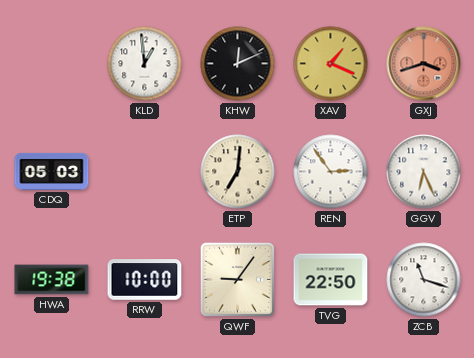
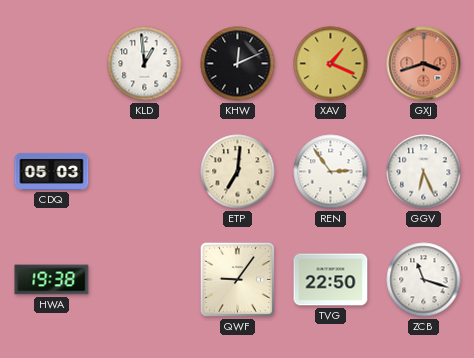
RRW: 10:00 -> none (145, 280)
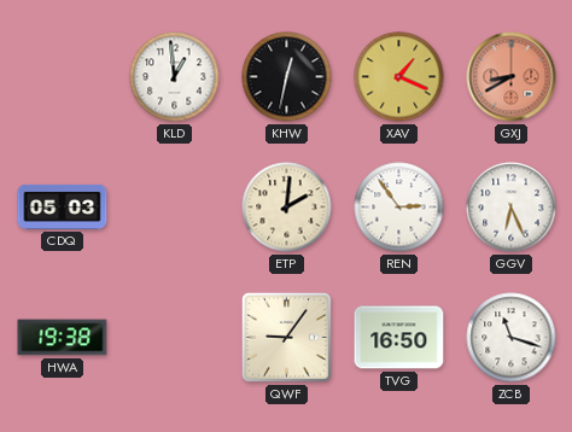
KHW: 12:11 -> 12:32 (287, 77)
GXJ: 3:42 -> 8:40 (512, 77)
ETP: 7:01 -> 2:01 (287, 208)
TVG: 22:50 -> 16:50 (399, 338)
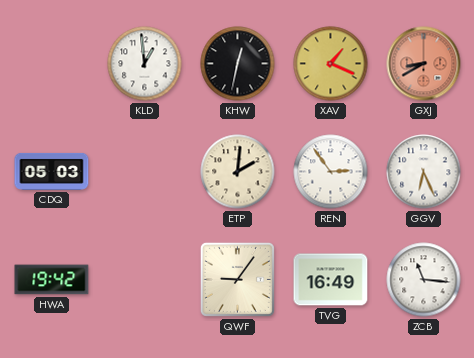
HWA: 19:38 -> 19:42 (52, 280)
TVG: 16:50 -> 16:49 (331, 280)
ZCB: 11:18 -> 11:16 (424, 280)
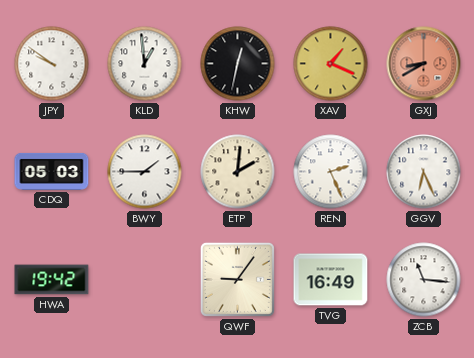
JPY: none -> 9:51 (52, 64)
BWY: none -> 1:45 (145, 172)
REN: 2:54 -> 2:26 (331, 172)
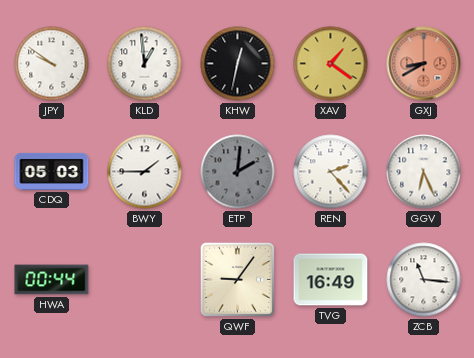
XAV: 1:19 -> 1:21 (331, 64)
ETP dial: cream -> grey (238, 172)
REN: 2:26 -> 2:23 (331, 172)
HWA: 19:42 -> 00:44 (52, 280)
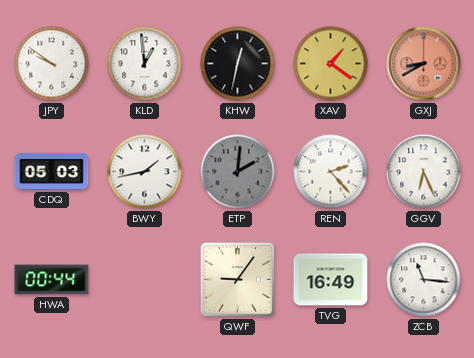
BWY: 1:45 -> 1:43 (145, 172)
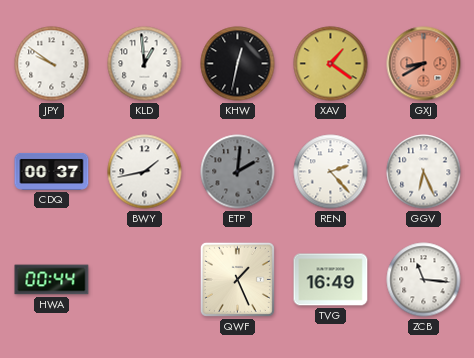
CDQ: 05:03 -> 00:37 (52, 171)
QWF: 9:06 -> 1:26 (237, 279)
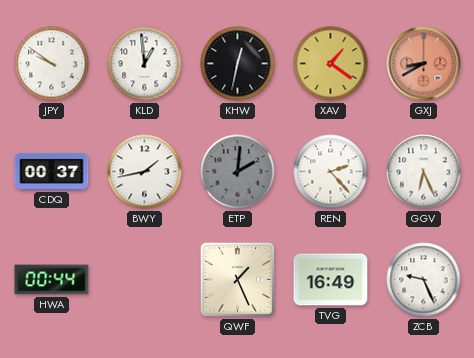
ZCB: 11:16 -> 9:26 (424, 280)
